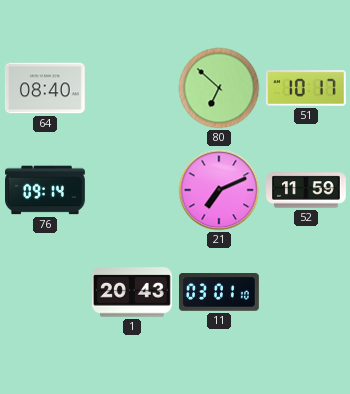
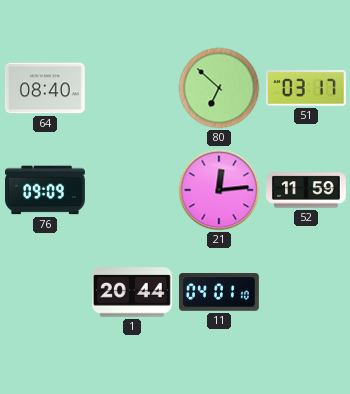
51: 10:17 -> 03:17 (306, 88)
76: 09:14 -> 09:09 (46, 190)
21: 7:11 -> 12:14 (219, 190)
1: 20:43 -> 20:44 (132, 292)
11: 03:01 -> 04:01 (220, 292)
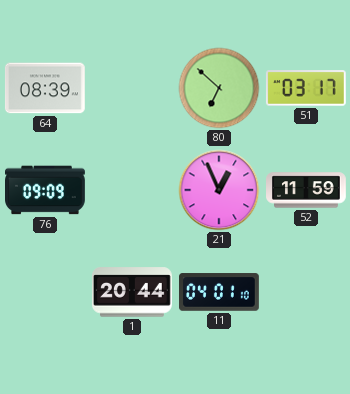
64: 08:40 -> 08:39 (45, 88)
21: 12:14 -> 12:56 (219, 190)
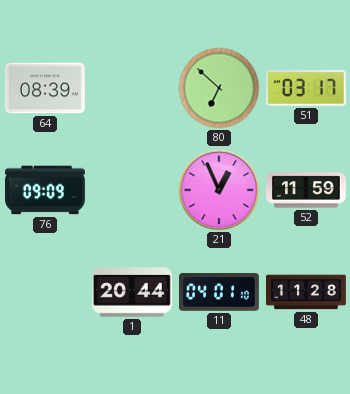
48: none -> 11:28 (307, 292)
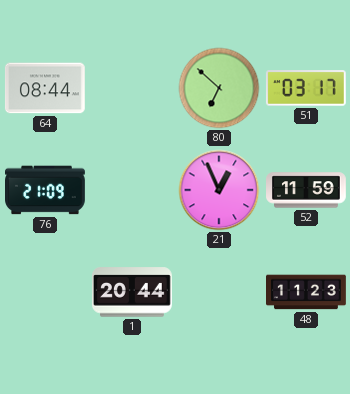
64: 08:39 -> 08:44 (45, 88)
76: 09:09 -> 21:09 (46, 190)
11: 04:01 -> none (220, 292)
48: 11:28 -> 11:23 (307, 292)
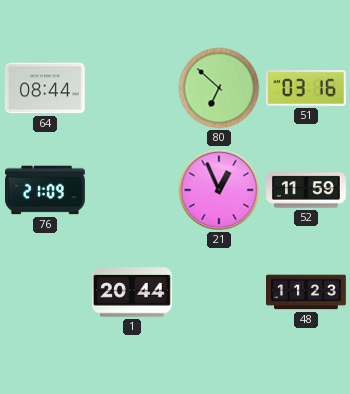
51: 03:17 -> 03:16 (306, 88)
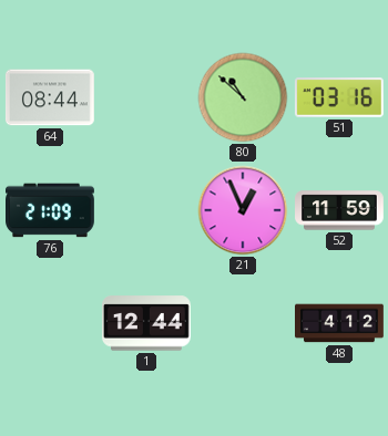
80: 6:52 -> 10:52 (243, 97)
1: 20:44 -> 12:44 (146, 323)
48: 11:23 -> 4:12 (340, 323)
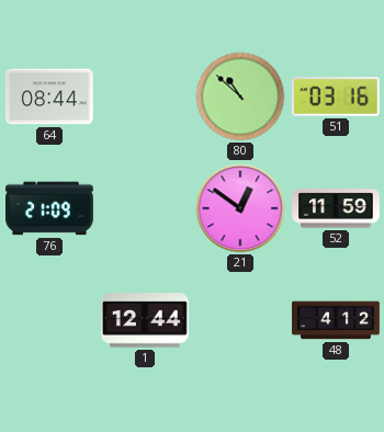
21: 12:56 -> 12:51 (240, 208)
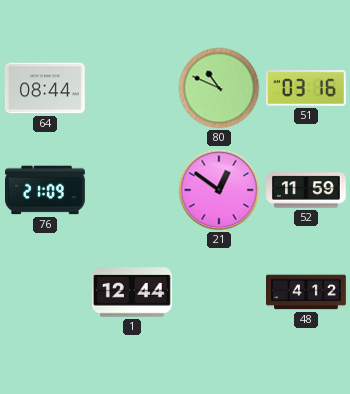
80: 10:52 -> 10:49 (219, 88)
